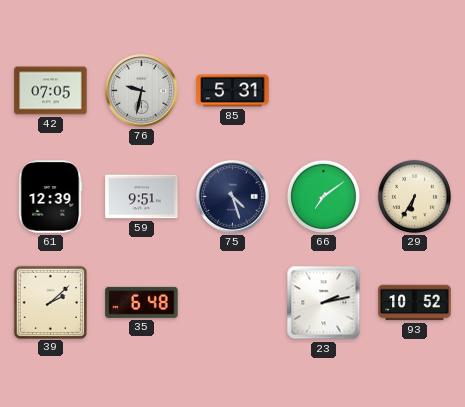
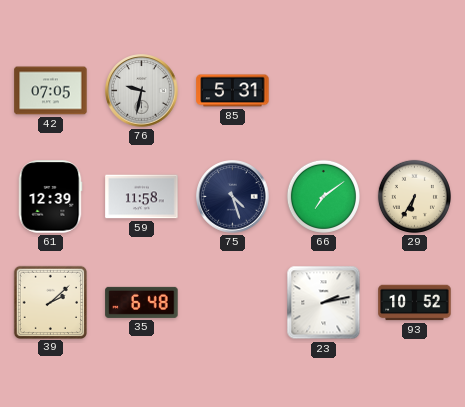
59: 9:51 -> 11:58 (142, 197)
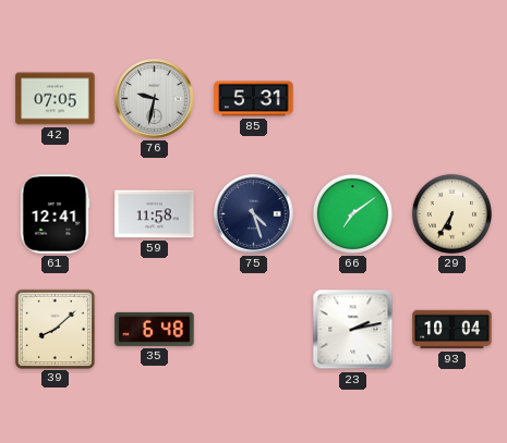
61: 12:39 -> 12:41 (55, 214)
39: 2:08 -> 8:08 (55, 329)
93: 10:52 -> 10:04 (452, 330)
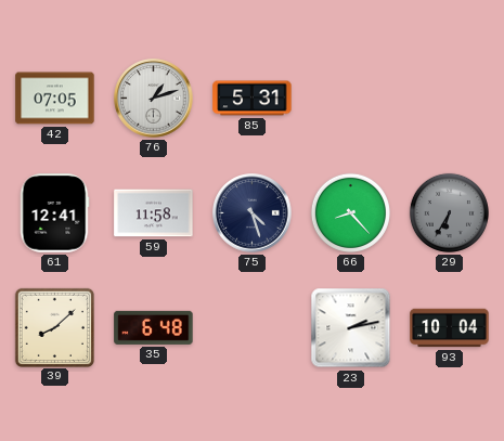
76: 9:32 -> 1:12 (154, 99)
66: 7:09 -> 8:23 (350, 212)
29 dial: cream -> grey (449, 212)
